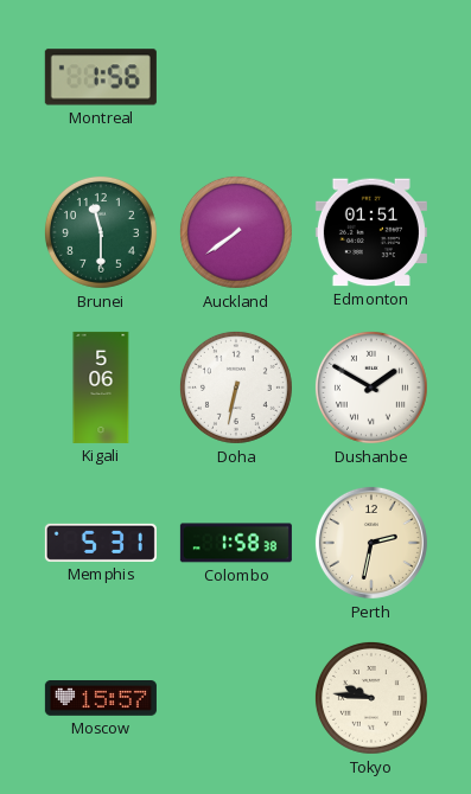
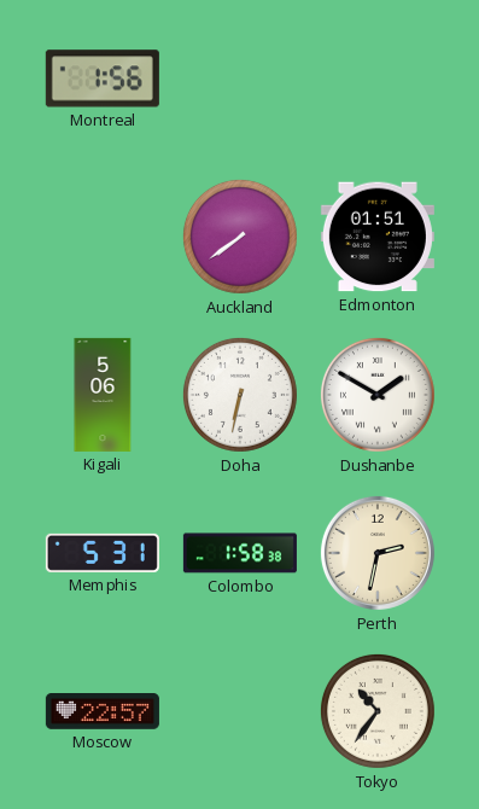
Brunei: 11:30 -> none (101, 232)
Moscow: 15:57 -> 22:57 (103, 712)
Tokyo: 9:46 -> 10:36 (378, 711)
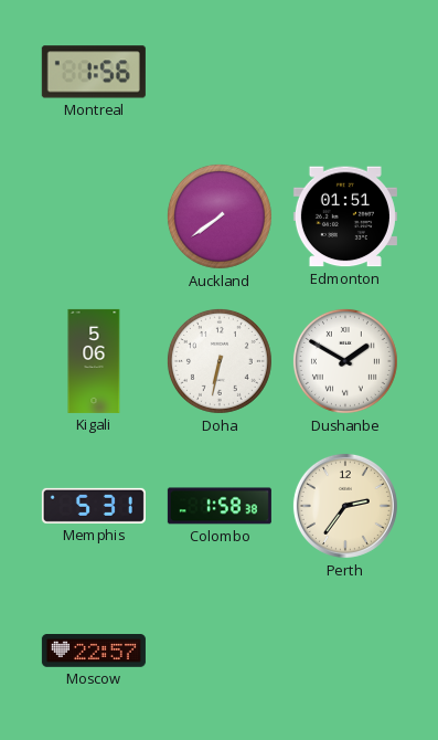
Perth: 2:32 -> 2:36 (345, 506)
Tokyo: 10:36 -> none (378, 711)
